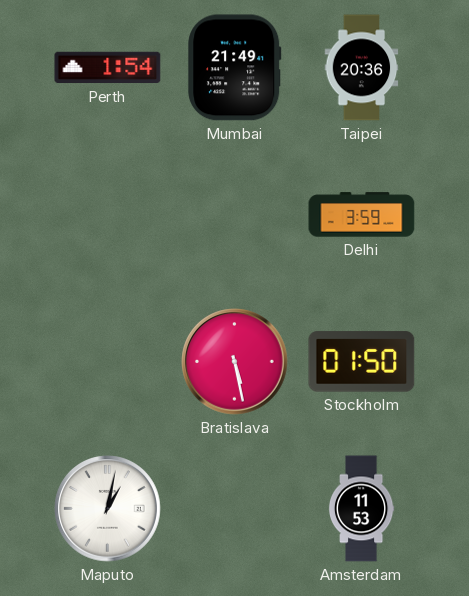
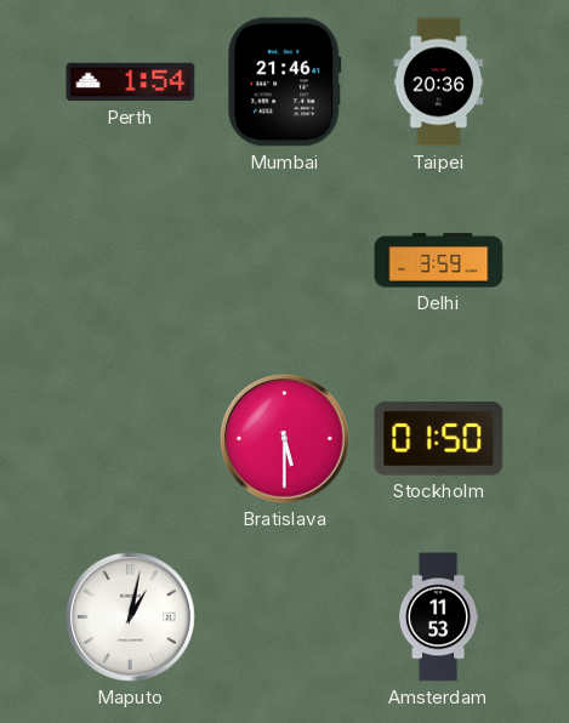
Mumbai: 21:49 -> 21:46 (285, 82)
Bratislava: 5:28 -> 5:30 (285, 439)
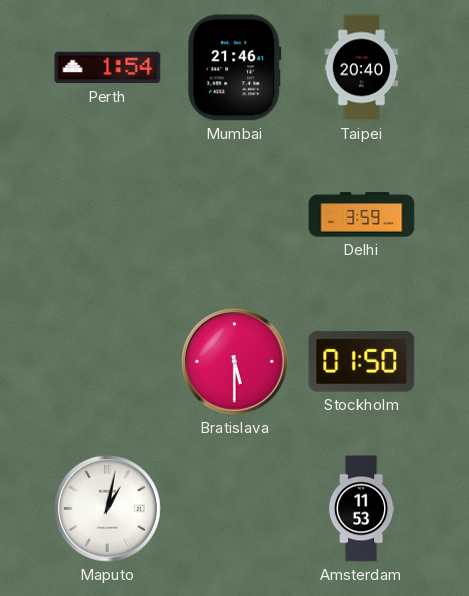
Taipei: 20:36 -> 20:40 (362, 68)
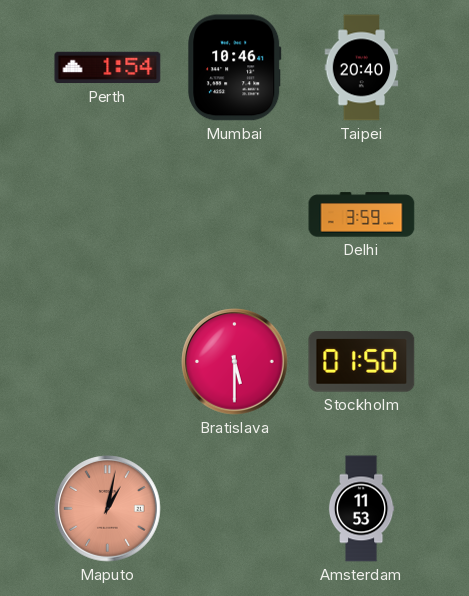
Mumbai: 21:46 -> 10:46 (235, 68)
Maputo dial: white -> salmon (108, 509)
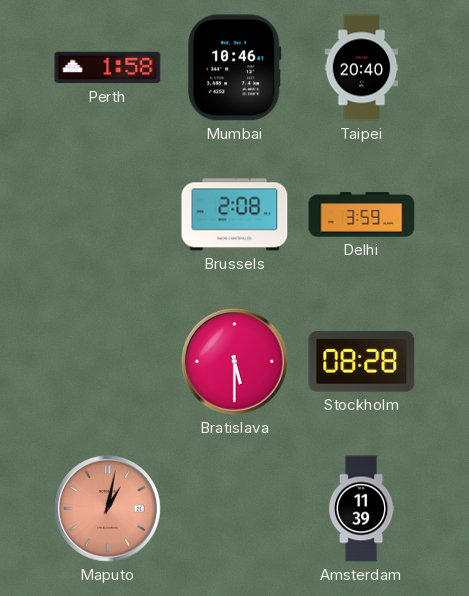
Perth: 1:54 -> 1:58 (108, 68)
Brussels: none -> 2:08 (235, 215)
Stockholm: 01:50 -> 08:28 (362, 362)
Amsterdam: 11:53 -> 11:39 (361, 509)
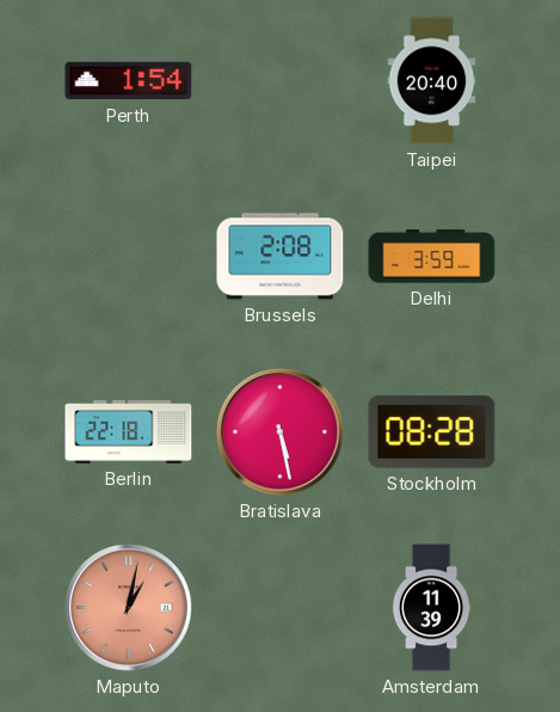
Perth: 1:58 -> 1:54 (129, 81)
Mumbai: 10:46 -> none (235, 68)
Berlin: none -> 22:18 (129, 431)
Bratislava: 5:30 -> 5:28 (281, 432)
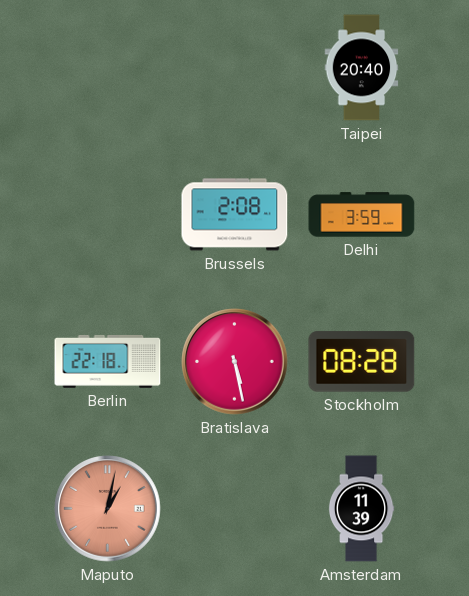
Perth: 1:54 -> none (129, 81)
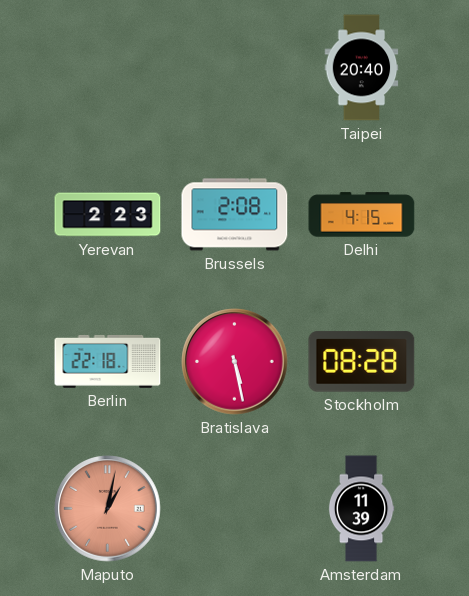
Yerevan: none -> 2:23 (108, 215)
Delhi: 3:59 -> 4:15 (362, 215)
